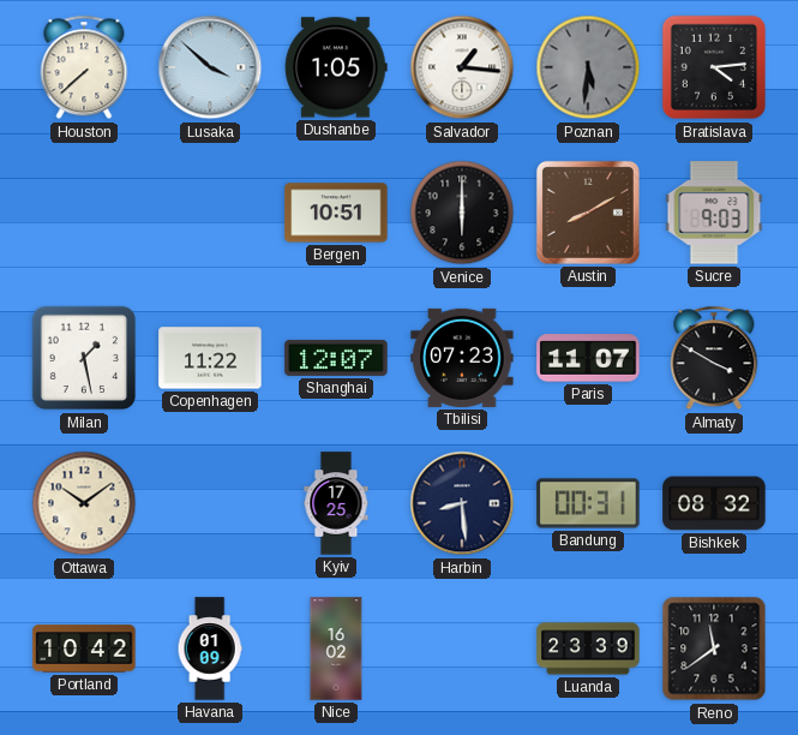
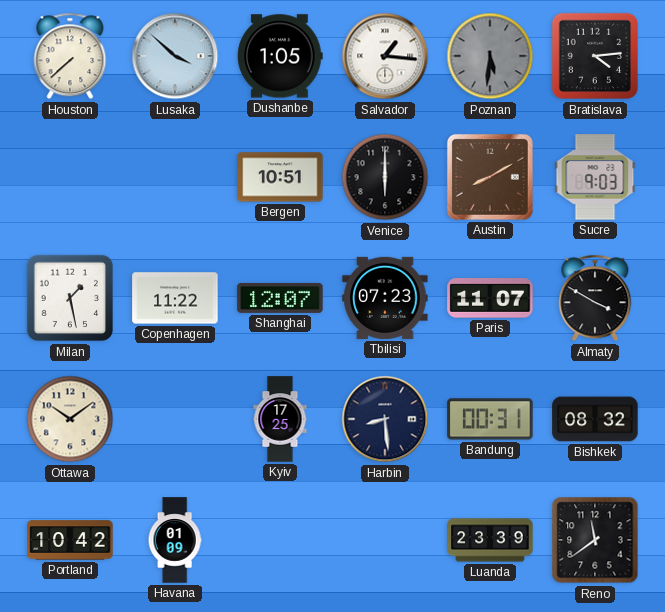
Nice: 16:02 -> none (336, 649)
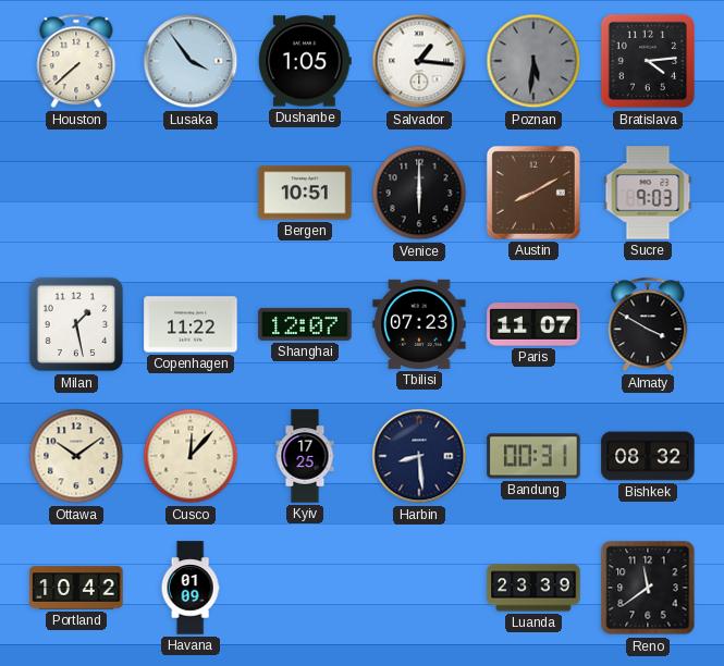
Lusaka: 3:52 -> 3:54 (191, 61)
Cusco: none -> 12:07 (191, 456)
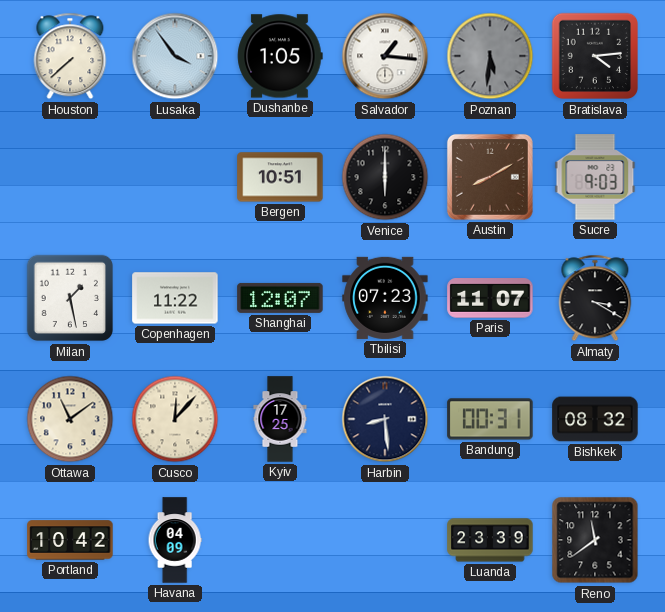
Almaty: 3:50 -> 3:20 (595, 298)
Ottawa: 10:09 -> 11:09 (70, 419)
Havana: 01:09 -> 04:09 (175, 540)
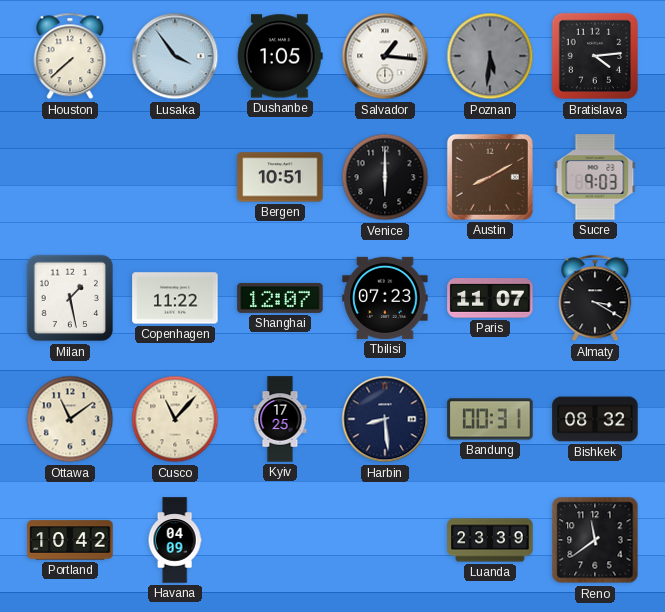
Cusco: 12:07 -> 11:07 (175, 419)
